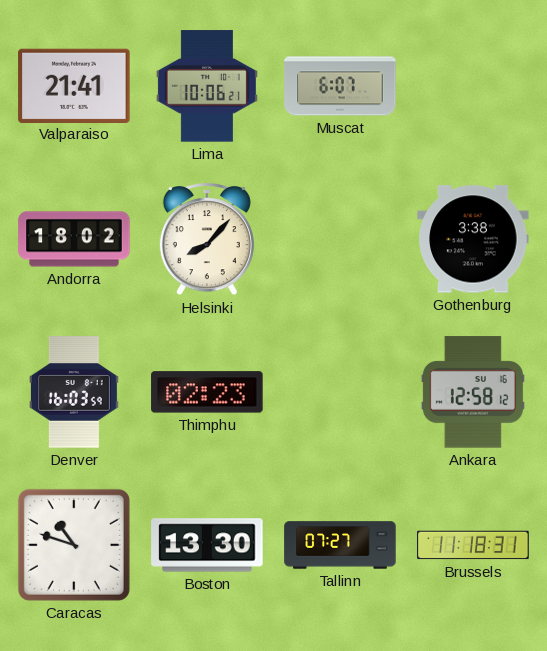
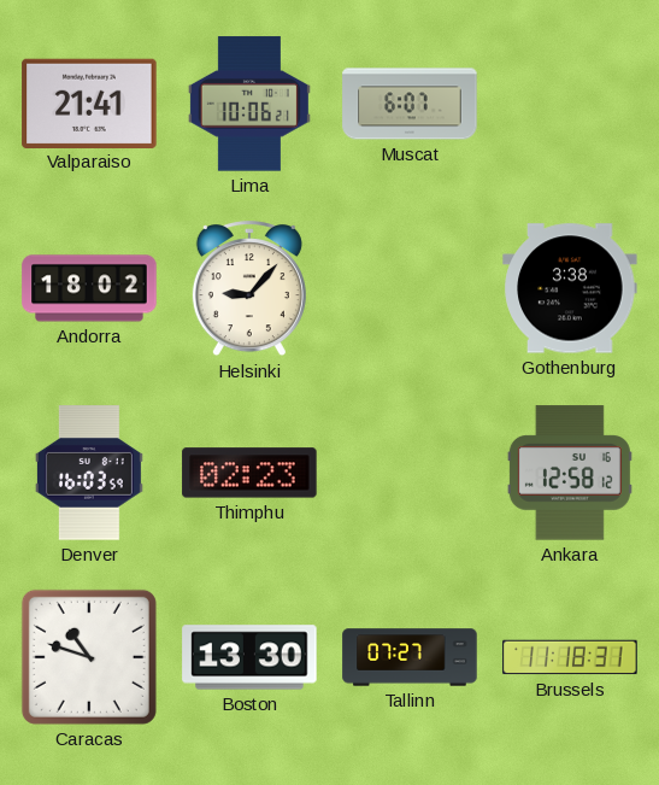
Helsinki: 8:07 -> 9:07 (249, 289)
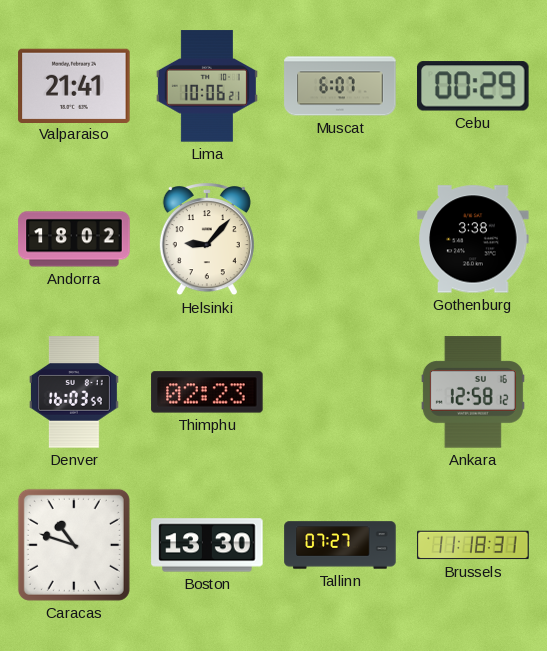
Cebu: none -> 00:29 (474, 86)
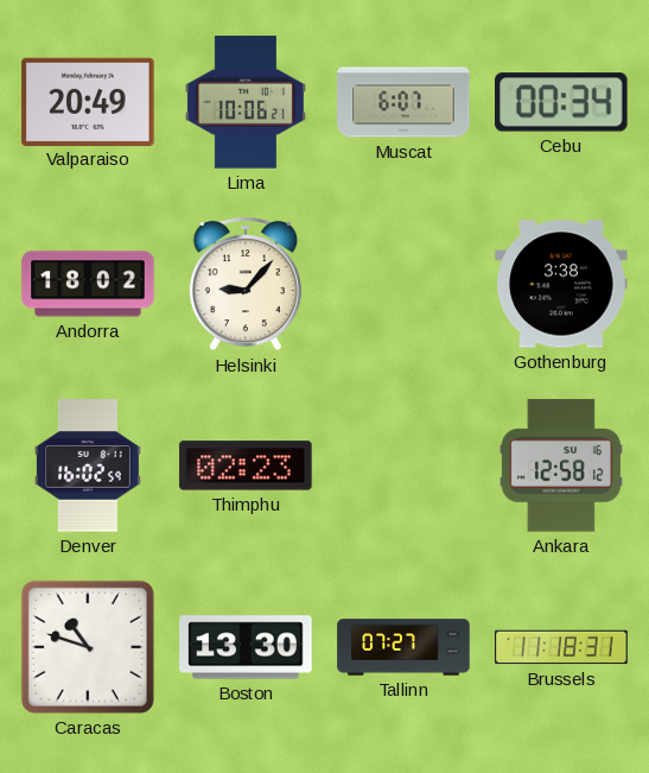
Valparaiso: 21:41 -> 20:49 (88, 101)
Cebu: 00:29 -> 00:34 (562, 102)
Denver: 16:03 -> 16:02 (88, 465)
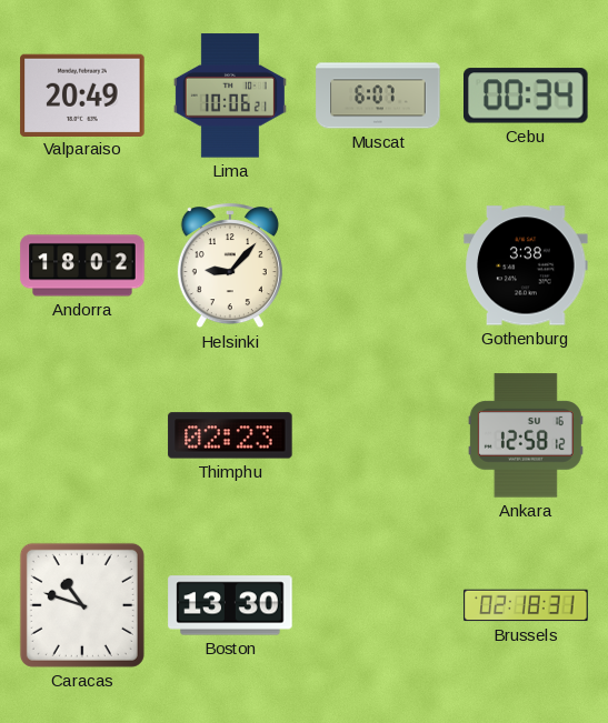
Denver: 16:02 -> none (88, 465)
Tallinn: 07:27 -> none (403, 647)
Brussels: 11:18 -> 02:18 (526, 605)
